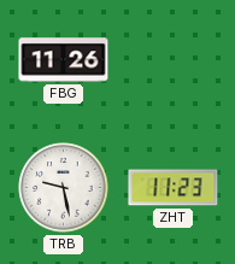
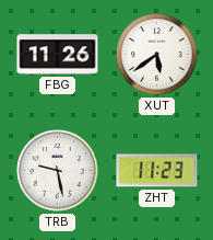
XUT: none -> 5:39 (157, 55)
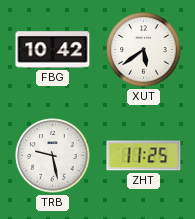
FBG: 11:26 -> 10:42 (53, 50)
ZHT: 11:23 -> 11:25 (144, 156)
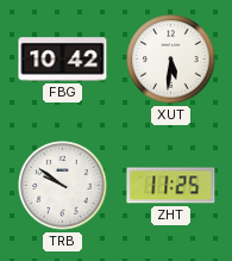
XUT: 5:39 -> 5:31 (171, 60)
TRB: 9:28 -> 9:51 (63, 186)
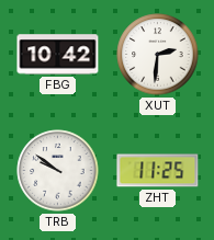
XUT: 5:31 -> 2:31 (158, 55)
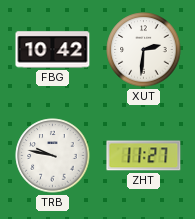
TRB: 9:51 -> 9:47 (53, 156)
ZHT: 11:25 -> 11:27 (144, 156)
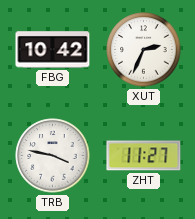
XUT: 2:31 -> 2:34 (144, 50)
TRB: 9:47 -> 3:47 (53, 156)
